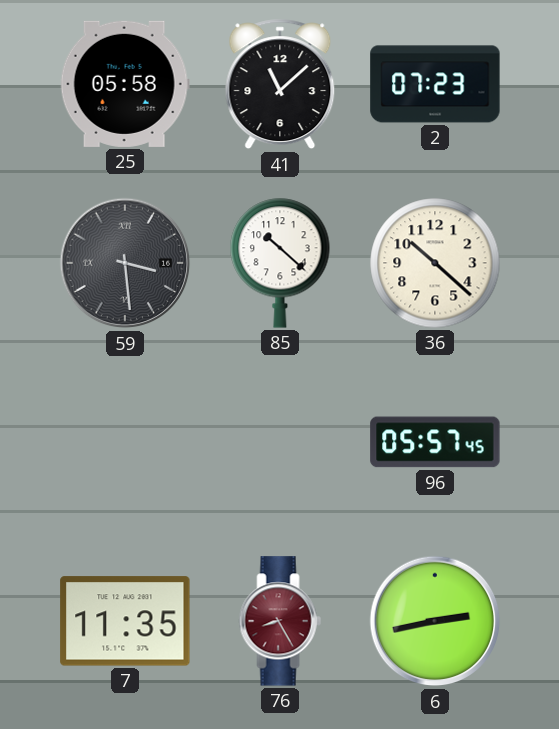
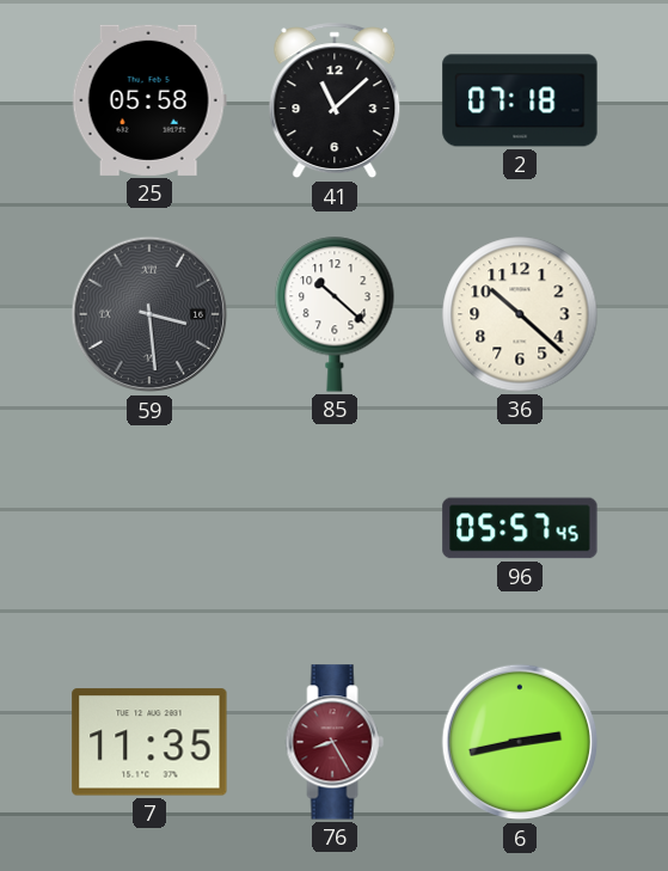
2: 07:23 -> 07:18 (520, 100)
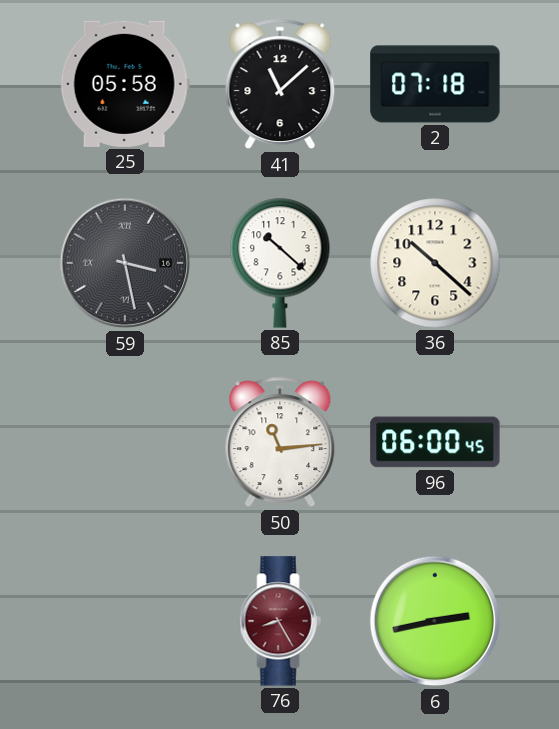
59: 3:29 -> 3:28 (125, 263)
50: none -> 11:14 (280, 442)
96: 05:57 -> 06:00 (435, 442)
7: 11:35 -> none (149, 742)
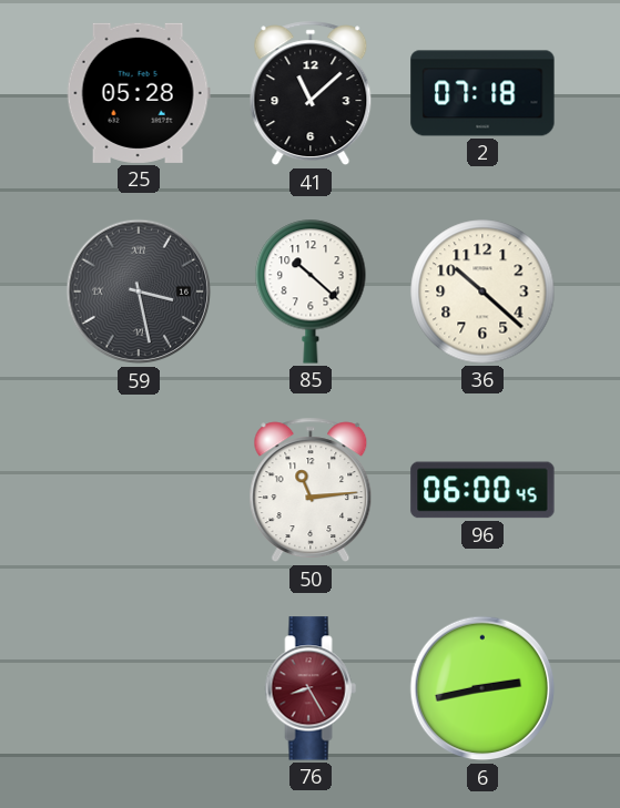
25: 05:58 -> 05:28 (139, 93)
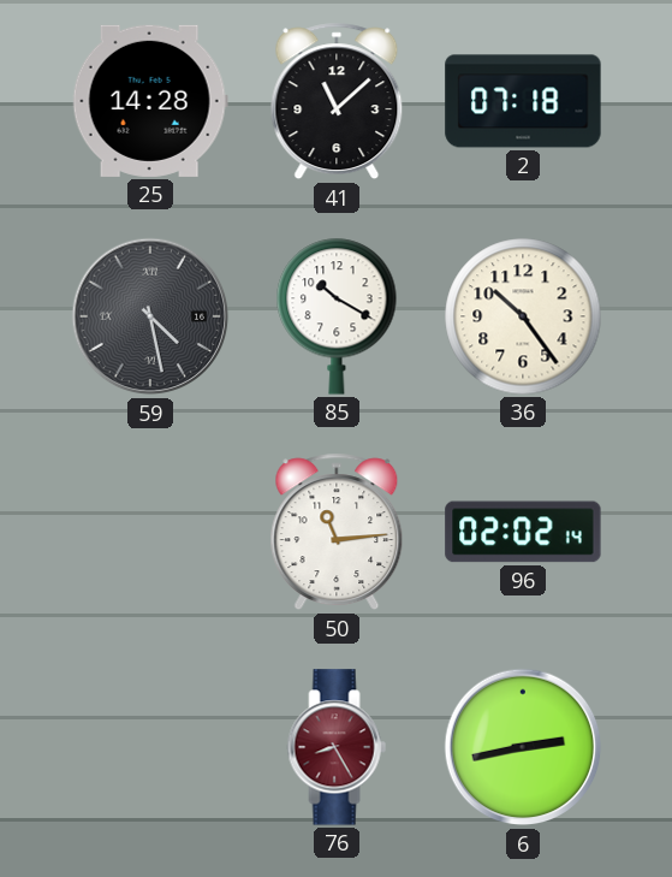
25: 05:28 -> 14:28 (150, 101)
59: 3:28 -> 4:28 (150, 316)
85: 10:22 -> 10:20 (337, 316)
36: 10:22 -> 10:24 (523, 316)
96: 06:00 -> 02:02 (523, 532)
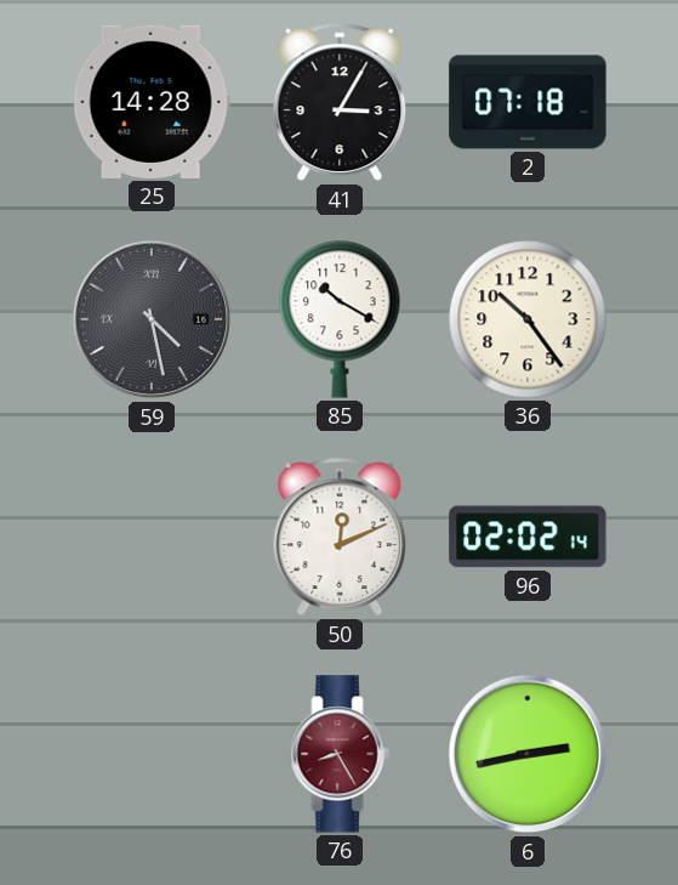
41: 11:08 -> 3:05 (340, 102)
50: 11:14 -> 12:11 (340, 537)
